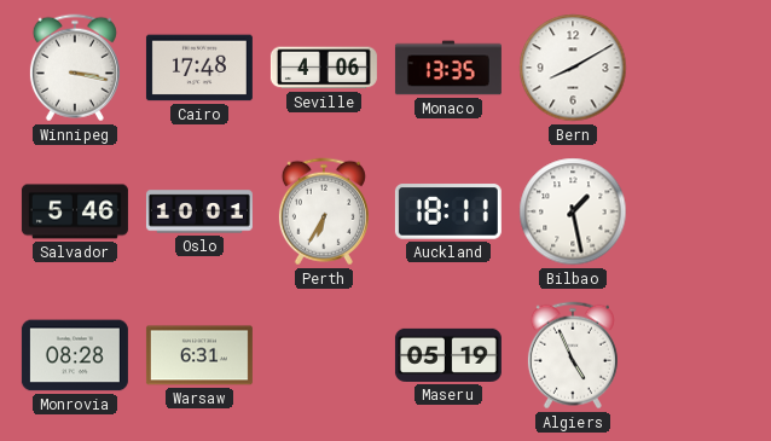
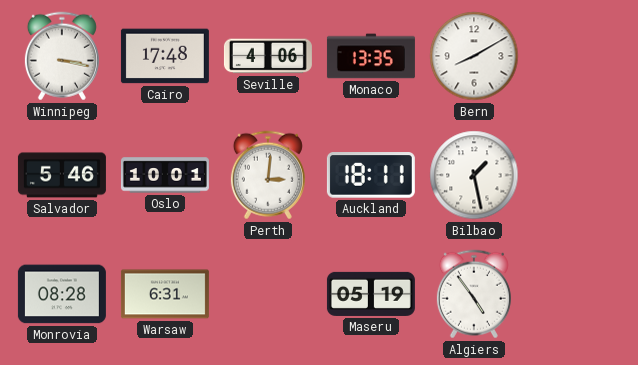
Perth: 6:35 -> 3:01 (268, 175)
Algiers: 4:56 -> 4:54 (474, 294)
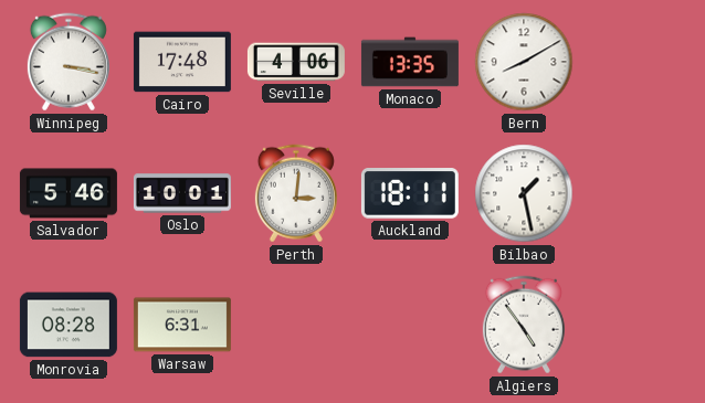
Maseru: 05:19 -> none (371, 294)
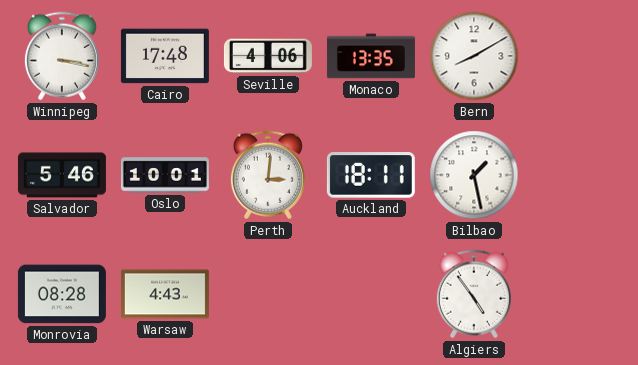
Warsaw: 6:31 -> 4:43 (165, 294)
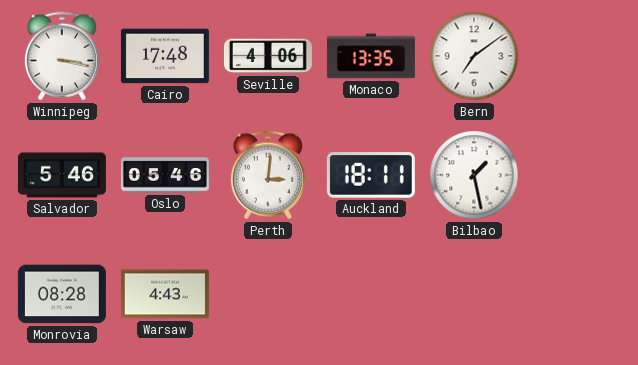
Bern: 8:10 -> 7:09 (474, 56)
Oslo: 10:01 -> 05:46 (165, 175)
Algiers: 4:54 -> none (474, 294)
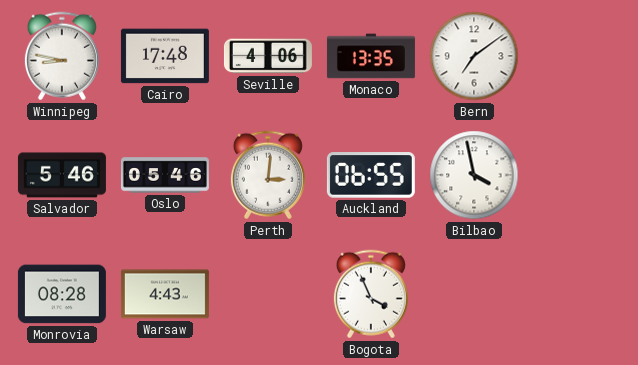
Winnipeg: 3:17 -> 8:47 (62, 56)
Auckland: 18:11 -> 06:55 (371, 175)
Bilbao: 1:28 -> 3:58 (474, 175)
Bogota: none -> 3:56 (371, 294)
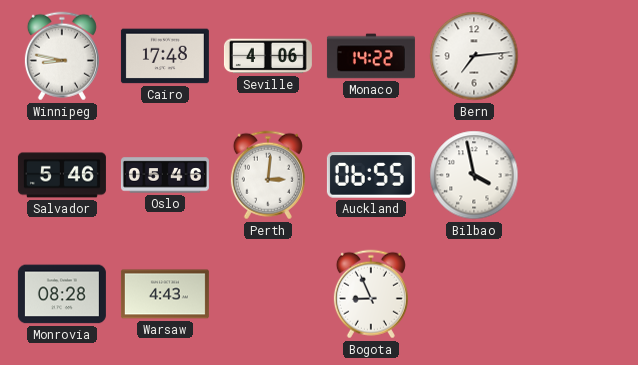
Monaco: 13:35 -> 14:22 (371, 56)
Bern: 7:09 -> 7:14 (474, 56)
Bogota: 3:56 -> 8:56 (371, 294)
